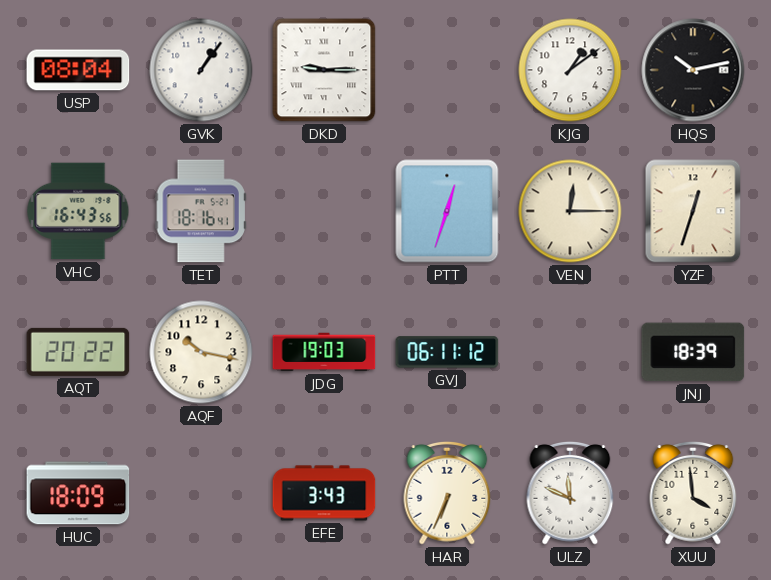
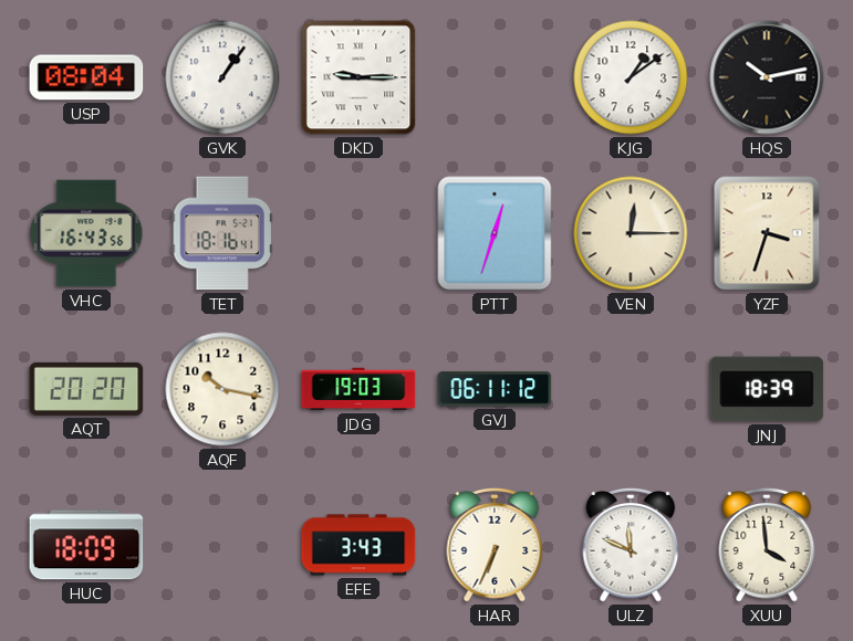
YZF: 12:33 -> 3:33 (767, 233)
AQT: 20:22 -> 20:20 (86, 389)
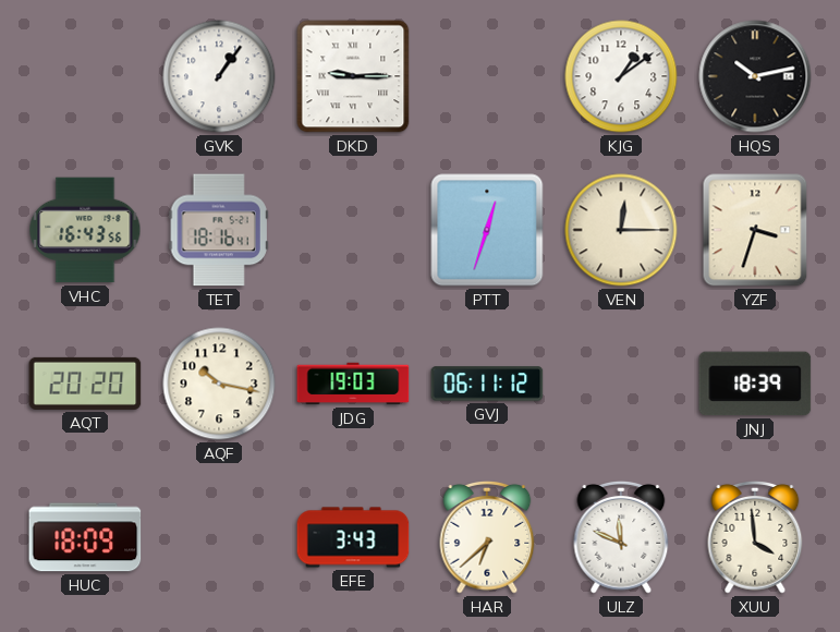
USP: 08:04 -> none (86, 77)
HAR: 6:34 -> 6:38 (487, 537)
